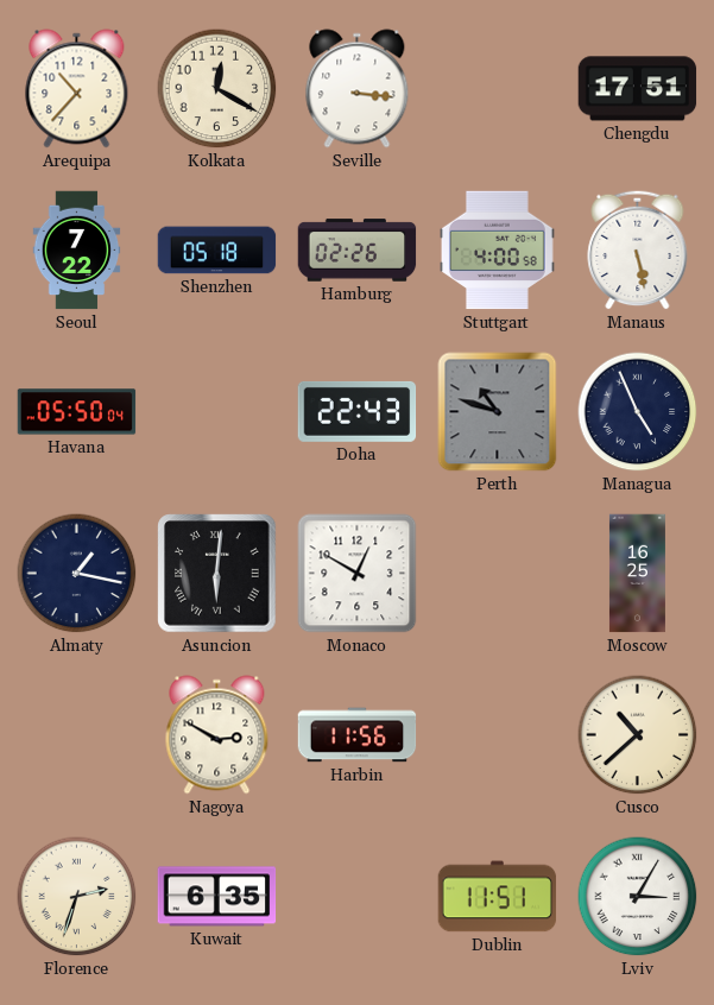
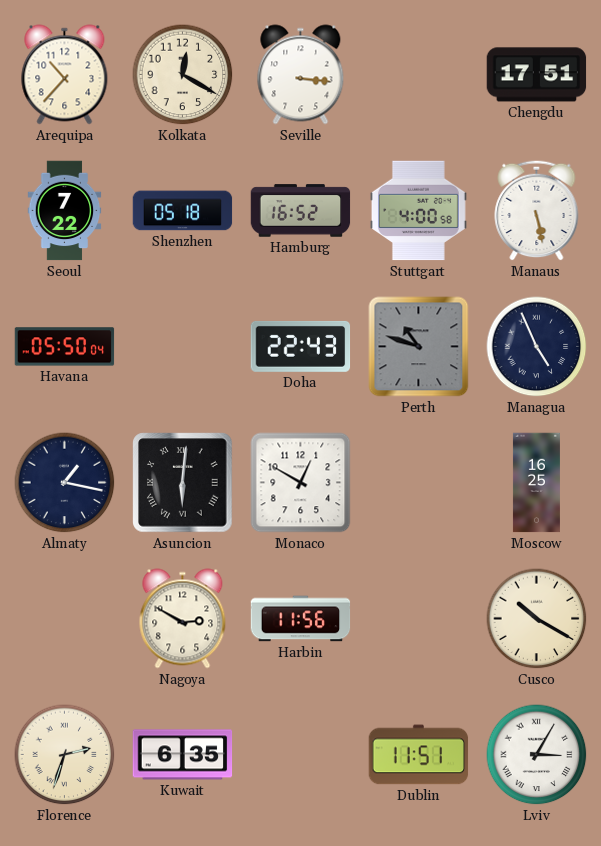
Hamburg: 02:26 -> 16:52 (301, 211)
Cusco: 10:38 -> 10:20 (537, 619)
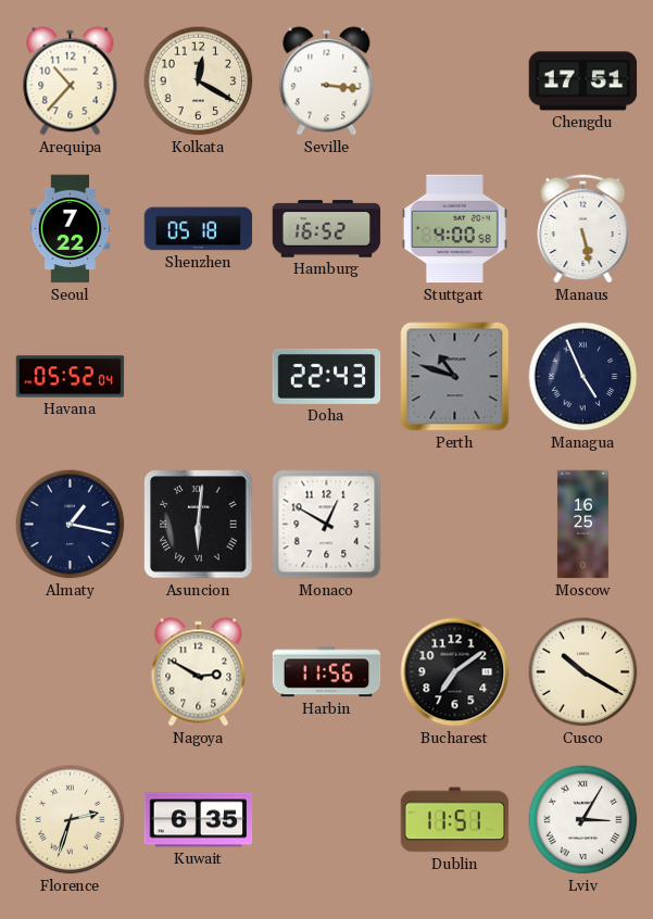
Havana: 05:50 -> 05:52 (71, 377)
Bucharest: none -> 7:09 (455, 672)
